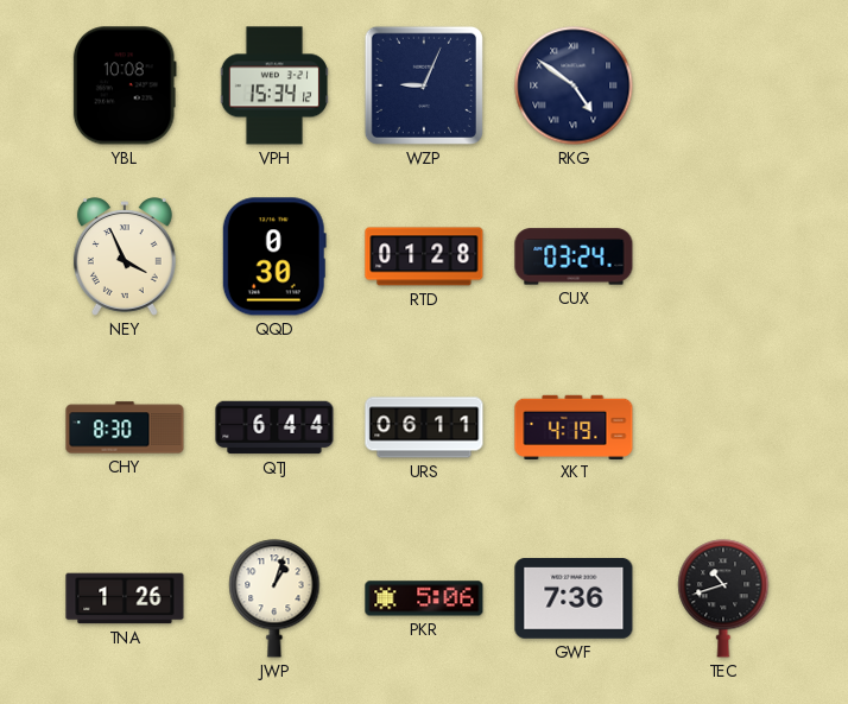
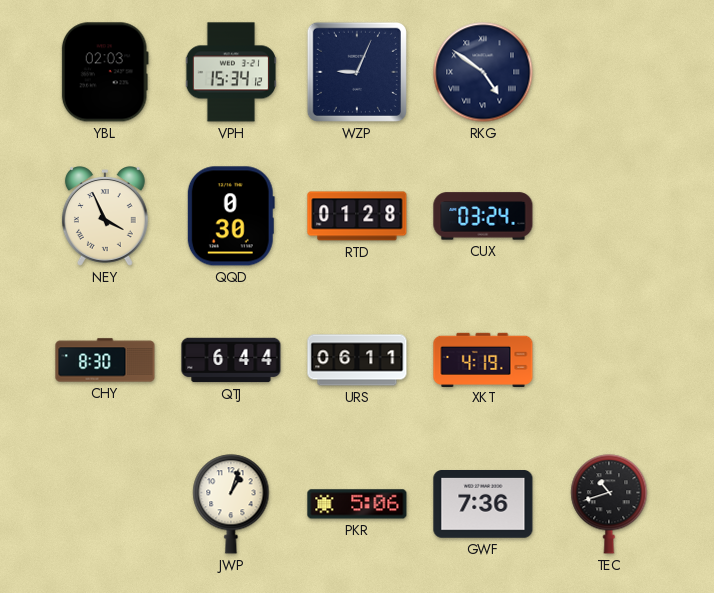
YBL: 10:08 -> 02:03 (105, 72)
TNA: 1:26 -> none (125, 598)
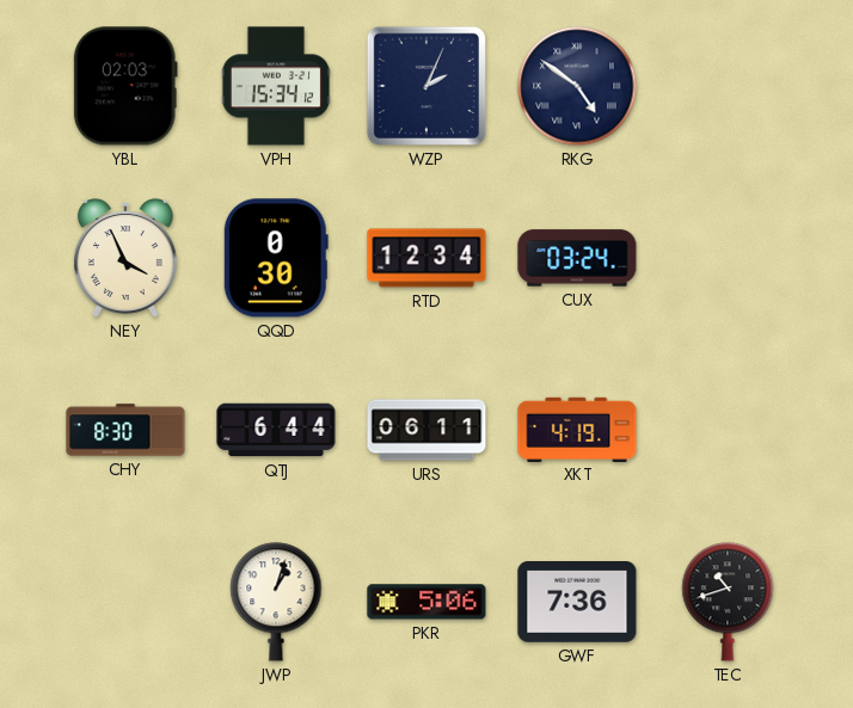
WZP: 9:04 -> 2:04 (426, 86)
RTD: 01:28 -> 12:34 (426, 258)
